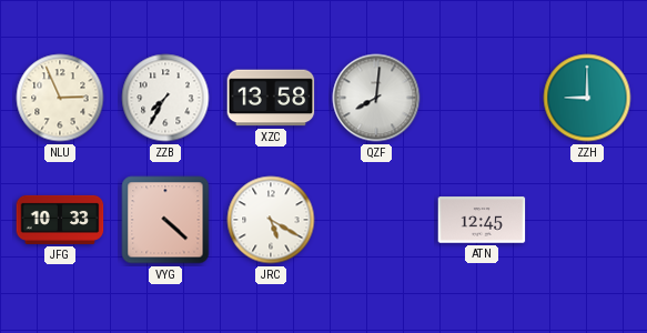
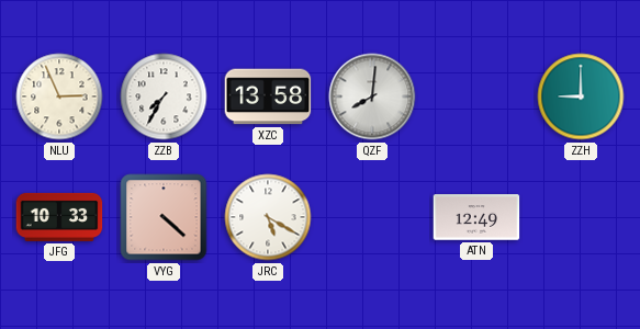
ATN: 12:45 -> 12:49 (476, 217)
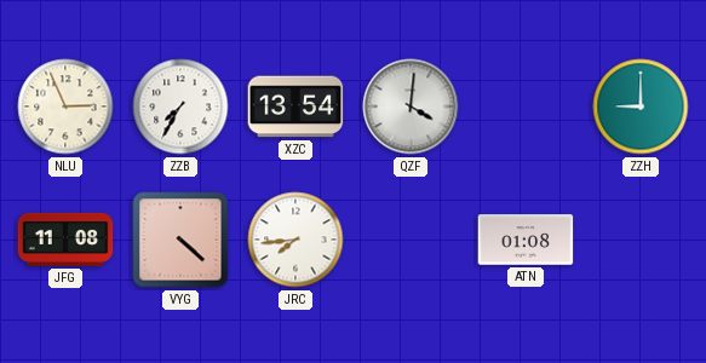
XZC: 13:58 -> 13:54 (295, 106)
QZF: 8:01 -> 4:01 (411, 106)
JFG: 10:33 -> 11:08 (65, 240)
JRC: 5:20 -> 7:44 (295, 240)
ATN: 12:49 -> 01:08 (526, 240)
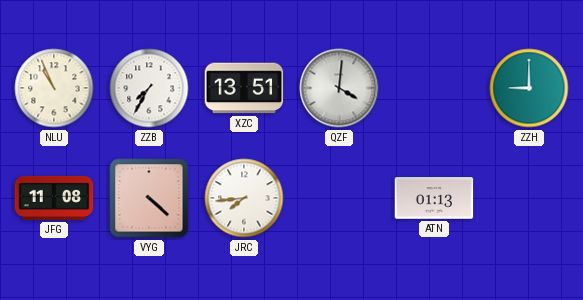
NLU: 2:56 -> 10:56 (54, 88)
XZC: 13:54 -> 13:51 (244, 88)
ATN: 01:08 -> 01:13 (434, 198)
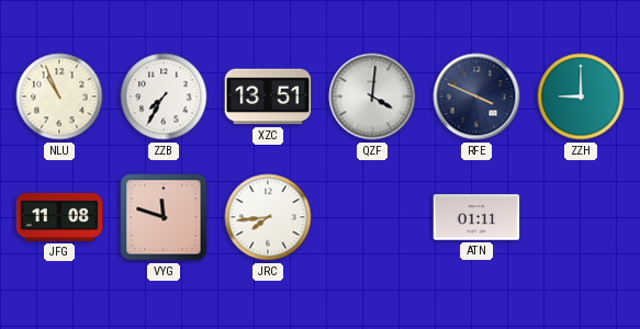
RFE: none -> 3:49 (476, 97)
VYG: 4:22 -> 11:48 (164, 217)
ATN: 01:13 -> 01:11 (476, 217)
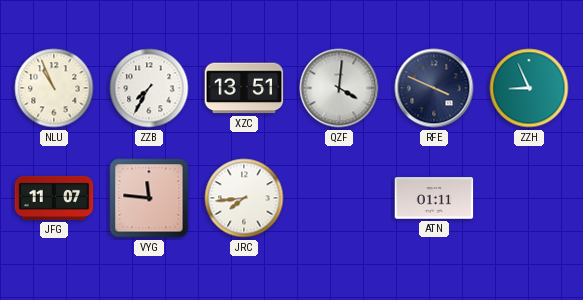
ZZH: 9:00 -> 8:56 (529, 88)
JFG: 11:08 -> 11:07 (54, 198)
VYG: 11:48 -> 11:46 (149, 198)
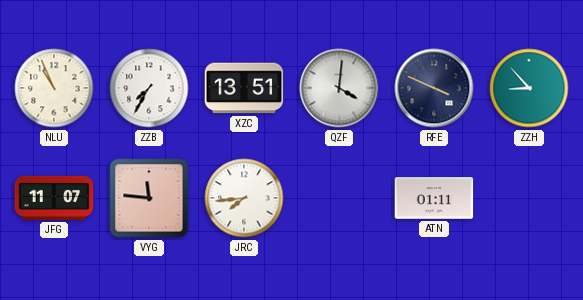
ZZH: 8:56 -> 8:53 (529, 88)
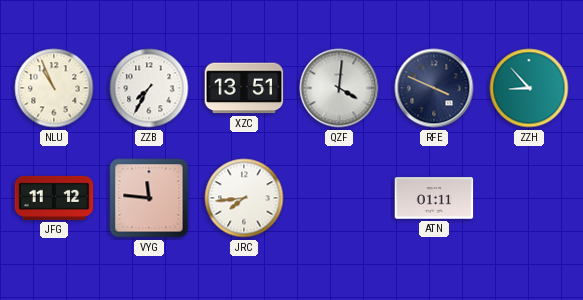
JFG: 11:07 -> 11:12 (54, 198)
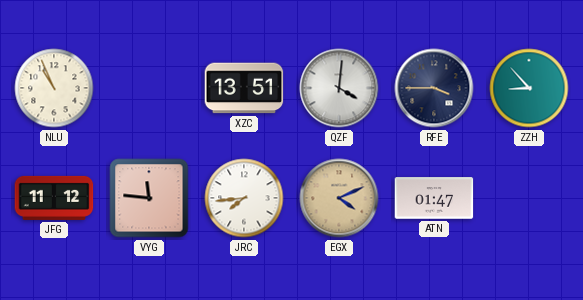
ZZB: 7:35 -> none (149, 88)
RFE: 3:49 -> 3:45 (434, 88)
EGX: none -> 4:11 (339, 198)
ATN: 01:11 -> 01:47 (434, 198)
